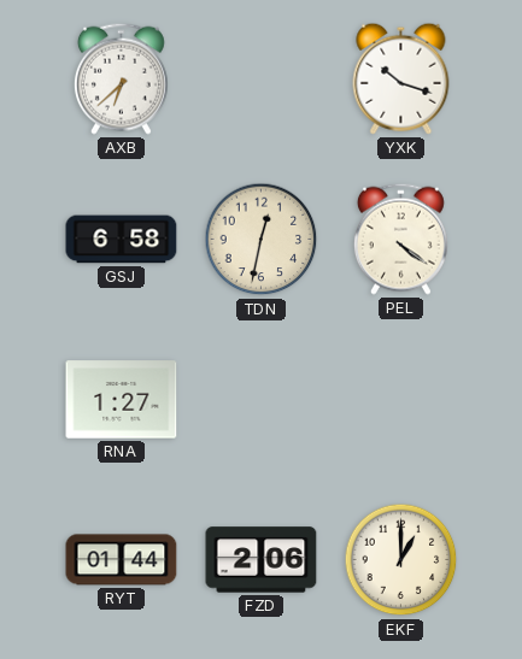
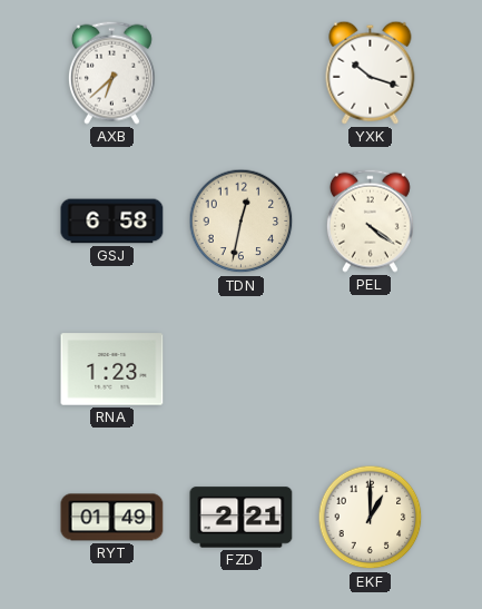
RNA: 1:27 -> 1:23 (112, 370)
RYT: 01:44 -> 01:49 (112, 518)
FZD: 2:06 -> 2:21 (242, 518)
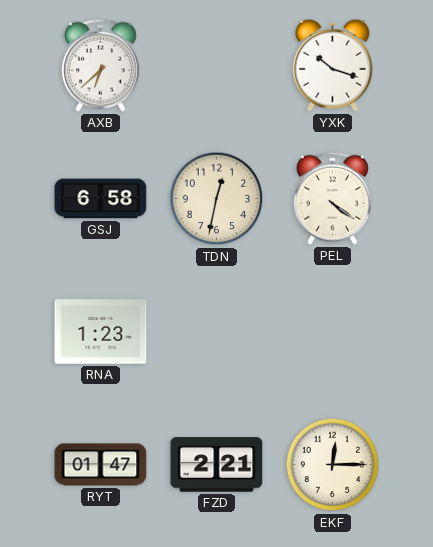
RYT: 01:49 -> 01:47 (101, 465)
EKF: 1:00 -> 12:15 (333, 465)
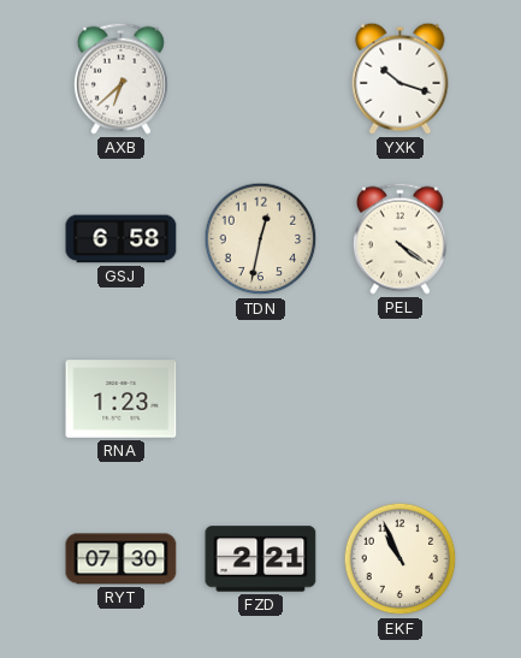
RYT: 01:47 -> 07:30 (122, 559)
EKF: 12:15 -> 10:56 (401, 559)
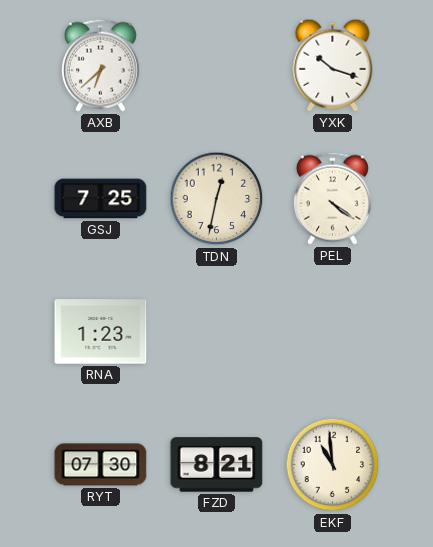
GSJ: 6:58 -> 7:25 (101, 199)
FZD: 2:21 -> 8:21 (217, 465)
EKF: 10:56 -> 10:59 (333, 465)
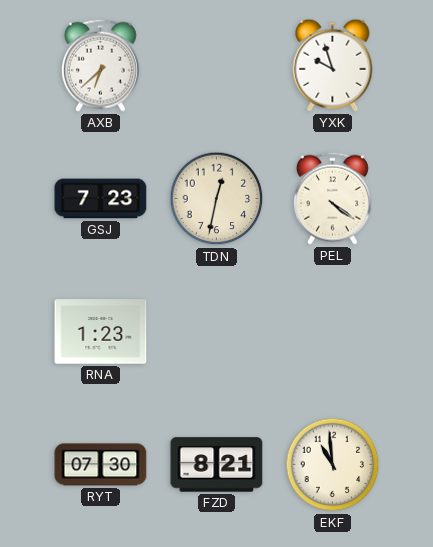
YXK: 10:18 -> 9:57 (333, 65)
GSJ: 7:25 -> 7:23 (101, 199)
